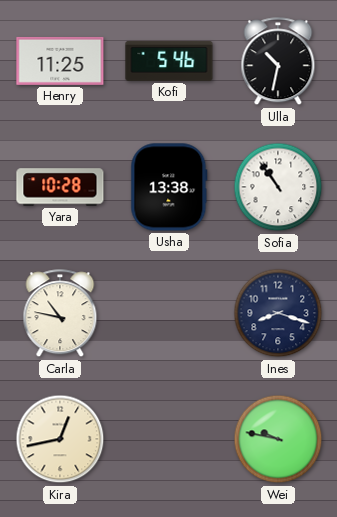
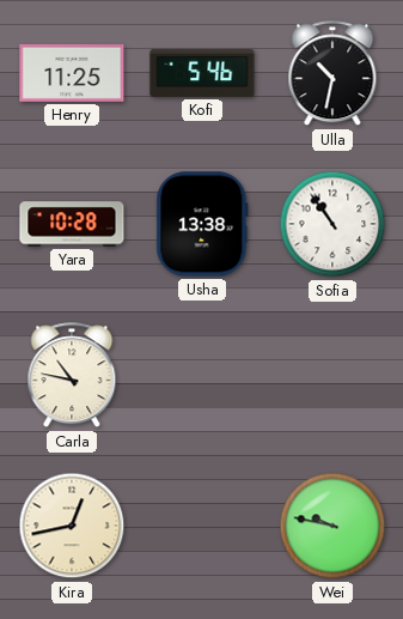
Ines: 8:18 -> none (278, 313)
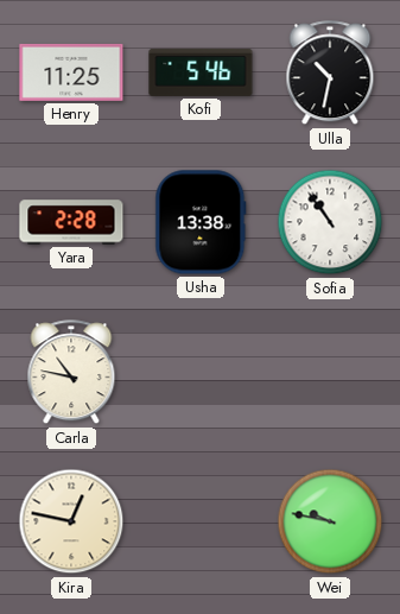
Yara: 10:28 -> 2:28 (71, 222)
Kira: 12:43 -> 12:47 (71, 521)
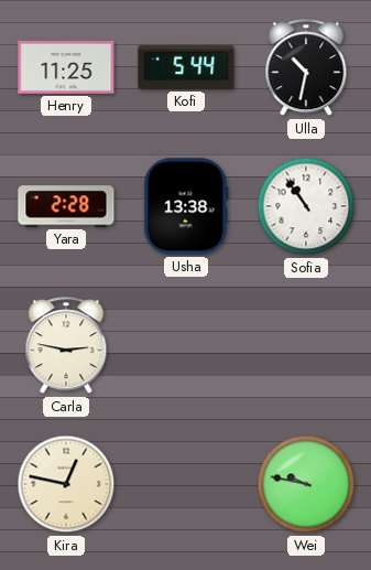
Kofi: 5:46 -> 5:44 (186, 67)
Carla: 10:47 -> 2:47 (66, 346)
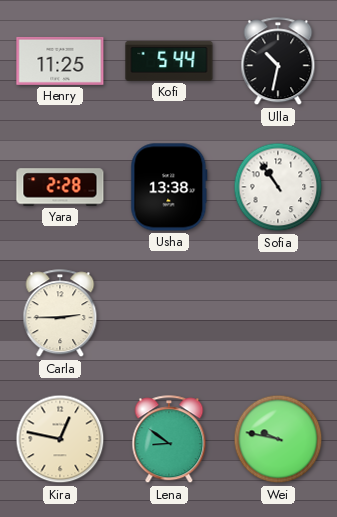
Carla: 2:47 -> 2:45 (60, 314)
Lena: none -> 8:51 (169, 440)
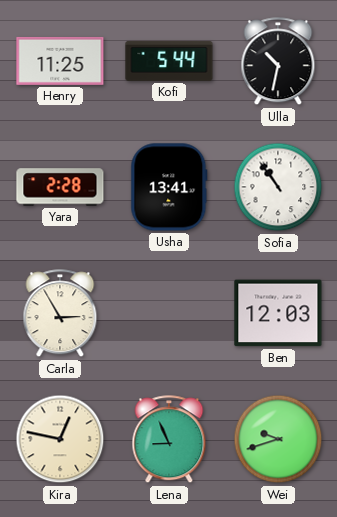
Usha: 13:38 -> 13:41 (169, 187)
Carla: 2:45 -> 2:55 (60, 314)
Ben: none -> 12:03 (278, 313)
Lena: 8:51 -> 8:56 (169, 440)
Wei: 9:47 -> 9:42 (278, 439)
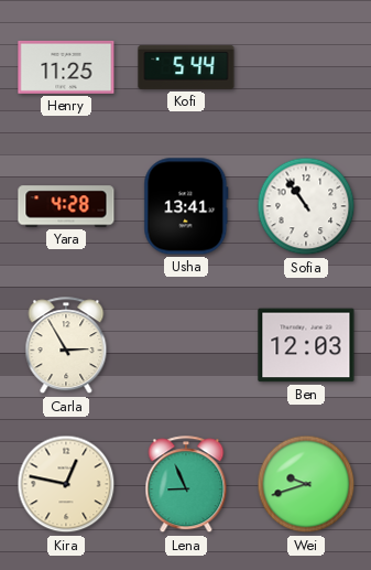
Ulla: 10:32 -> none (278, 62)
Yara: 2:28 -> 4:28 (66, 206)
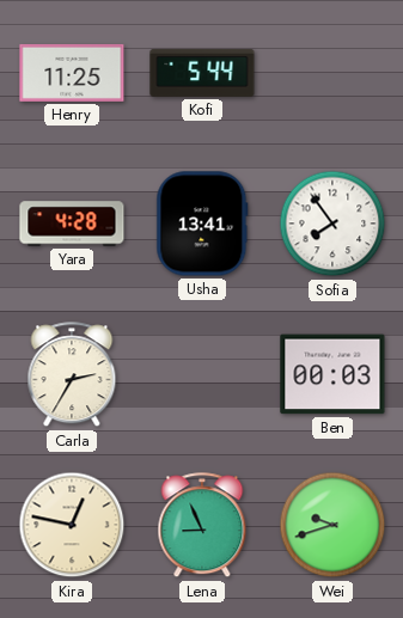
Sofia: 10:54 -> 7:54 (332, 224)
Carla: 2:55 -> 2:35 (72, 375)
Ben: 12:03 -> 00:03 (332, 374)
